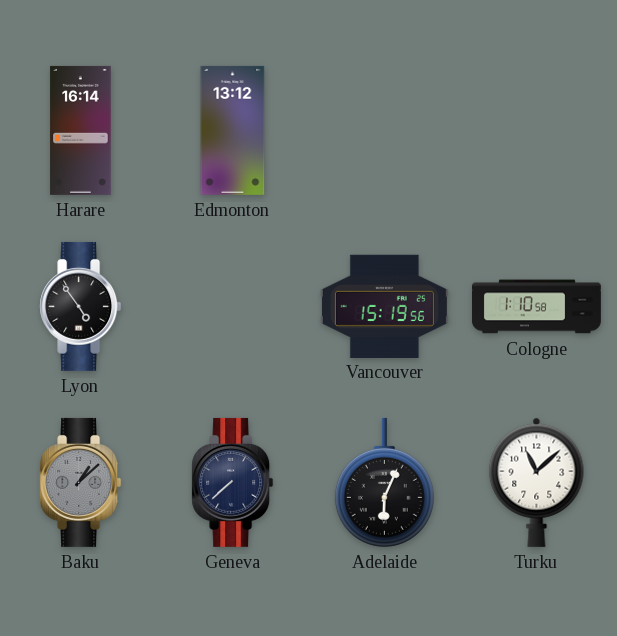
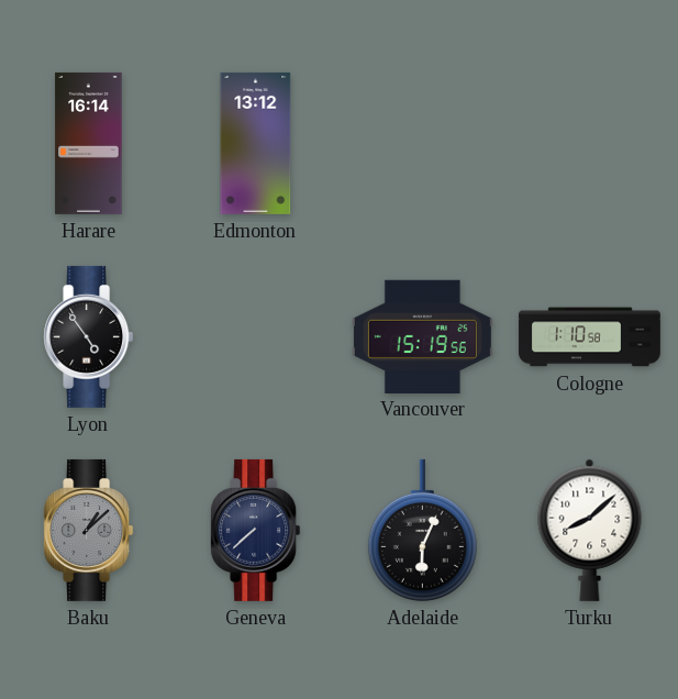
Turku: 11:08 -> 8:08 (590, 530)
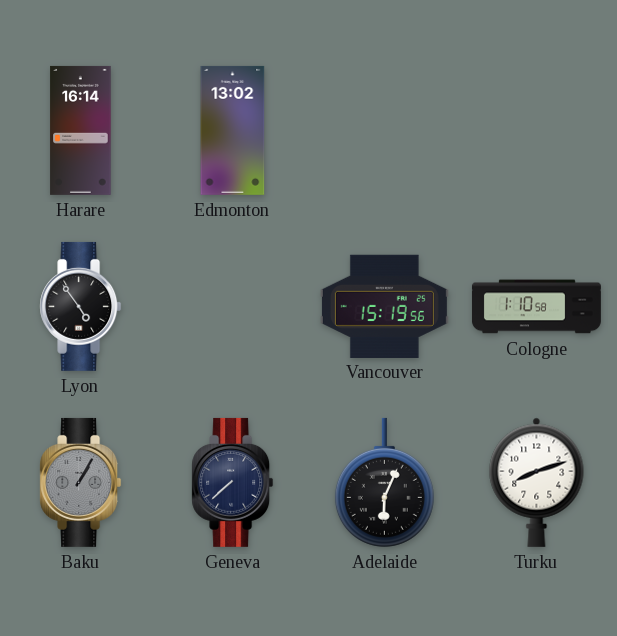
Edmonton: 13:12 -> 13:02 (233, 130)
Baku: 1:08 -> 1:05 (81, 482)
Turku: 8:08 -> 8:12 (537, 482)
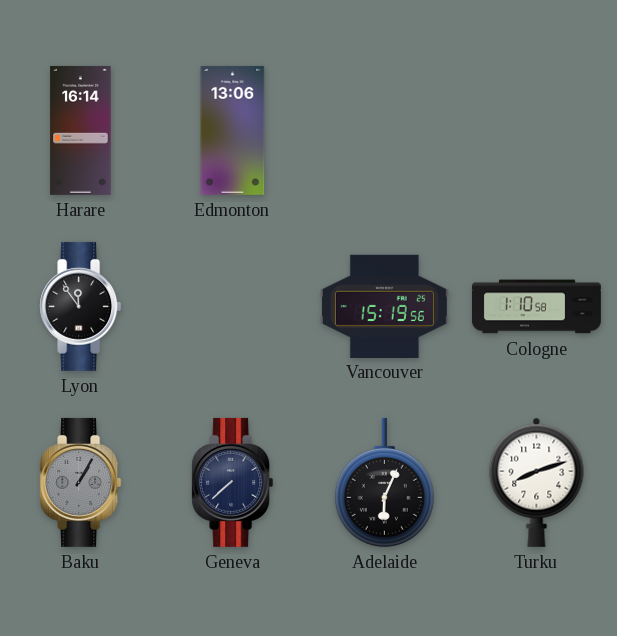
Edmonton: 13:02 -> 13:06 (233, 130)
Lyon: 4:54 -> 11:54 (81, 306)
